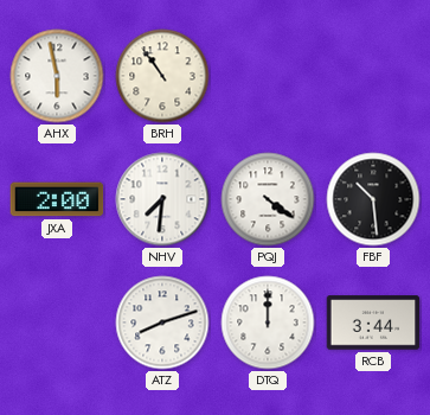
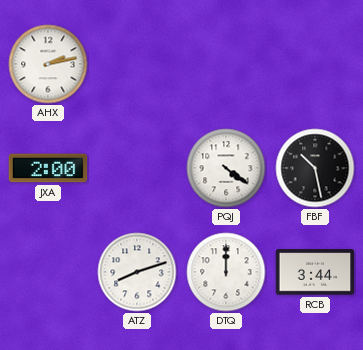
AHX: 5:58 -> 2:13 (48, 64)
BRH: 10:54 -> none (162, 76)
NHV: 7:31 -> none (162, 199)
FBF: 10:29 -> 10:28 (315, 168)
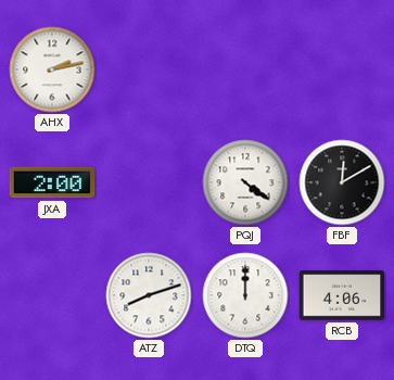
FBF: 10:28 -> 12:10 (342, 182)
RCB: 3:44 -> 4:06 (342, 295)
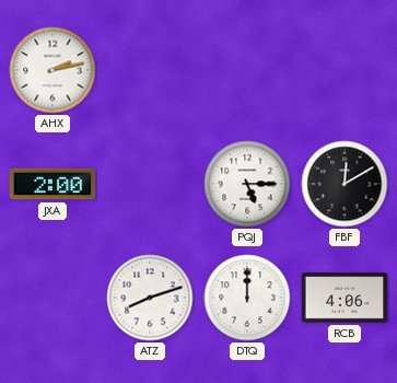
PQJ: 4:21 -> 5:15 (247, 184)
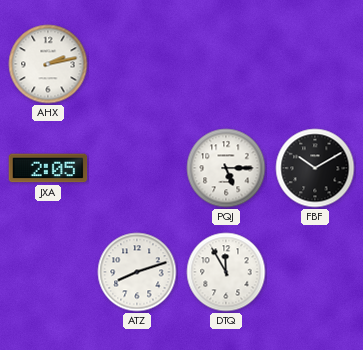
JXA: 2:00 -> 2:05 (48, 168)
FBF: 12:10 -> 10:10 (315, 168)
DTQ: 12:00 -> 11:55 (226, 272)
RCB: 4:06 -> none (345, 298)
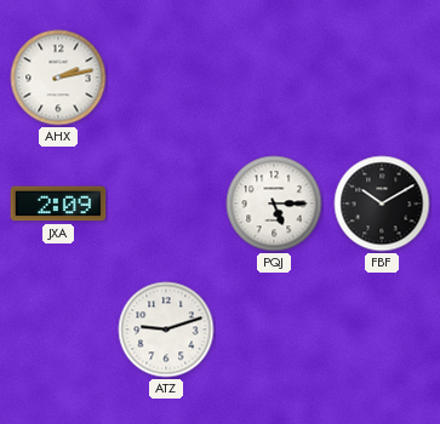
JXA: 2:05 -> 2:09 (58, 204)
ATZ: 8:12 -> 9:12 (166, 330)
DTQ: 11:55 -> none (226, 272)
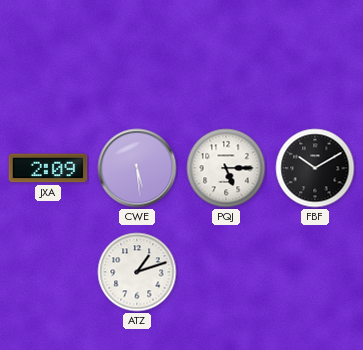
AHX: 2:13 -> none (58, 78)
CWE: none -> 5:29 (137, 168)
ATZ: 9:12 -> 1:12 (137, 272)
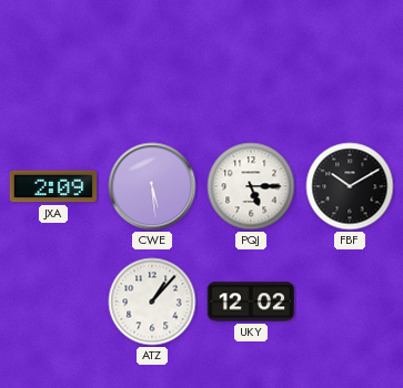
ATZ: 1:12 -> 1:07 (152, 302)
UKY: none -> 12:02 (251, 302)
